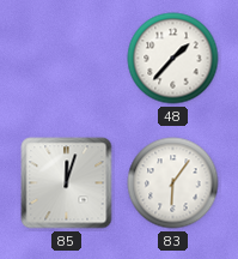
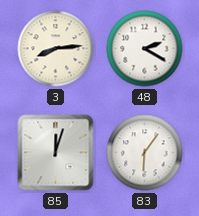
3: none -> 8:14 (56, 49)
48: 1:37 -> 2:20 (145, 49)
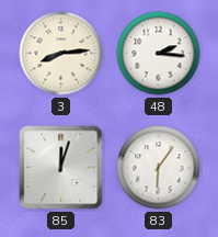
48: 2:20 -> 2:16 (159, 54)
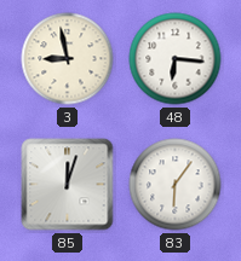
3: 8:14 -> 8:58 (68, 59)
48: 2:16 -> 6:16 (176, 59)
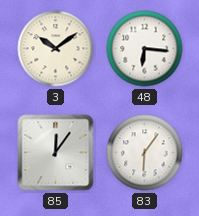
3: 8:58 -> 10:09 (56, 49)
85: 12:03 -> 12:06 (56, 153)
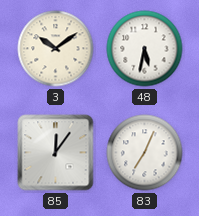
48: 6:16 -> 5:32 (145, 49)
83: 6:06 -> 7:04 (145, 153)
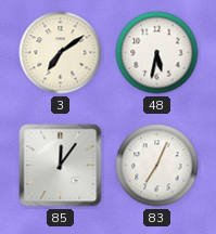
3: 10:09 -> 7:09 (61, 53)
